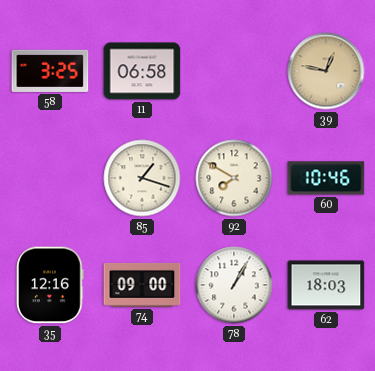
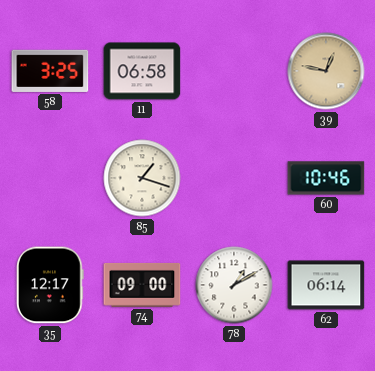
92: 7:50 -> none (234, 178)
35: 12:16 -> 12:17 (51, 285)
78: 1:05 -> 1:10 (234, 285)
62: 18:03 -> 06:14 (326, 285)
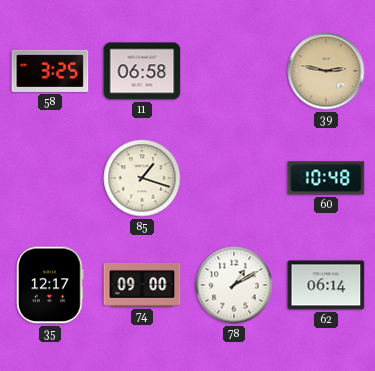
39: 12:47 -> 2:47 (326, 71)
60: 10:46 -> 10:48 (326, 178)
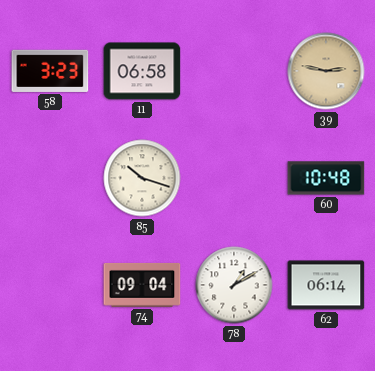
58: 3:25 -> 3:23 (50, 71)
85: 1:18 -> 10:18 (142, 178)
35: 12:17 -> none (51, 285)
74: 09:00 -> 09:04 (142, 285)
